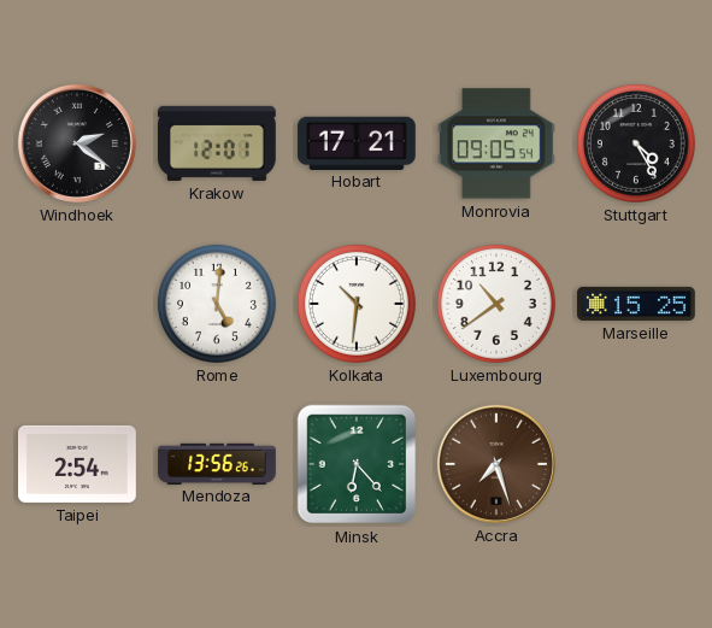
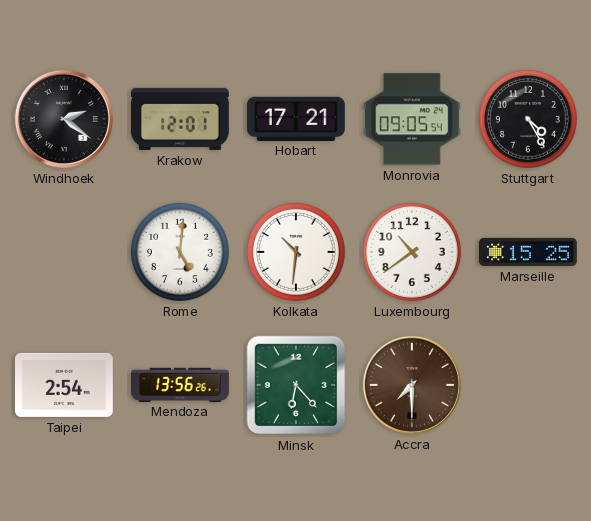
Accra: 7:27 -> 7:30 (412, 385)
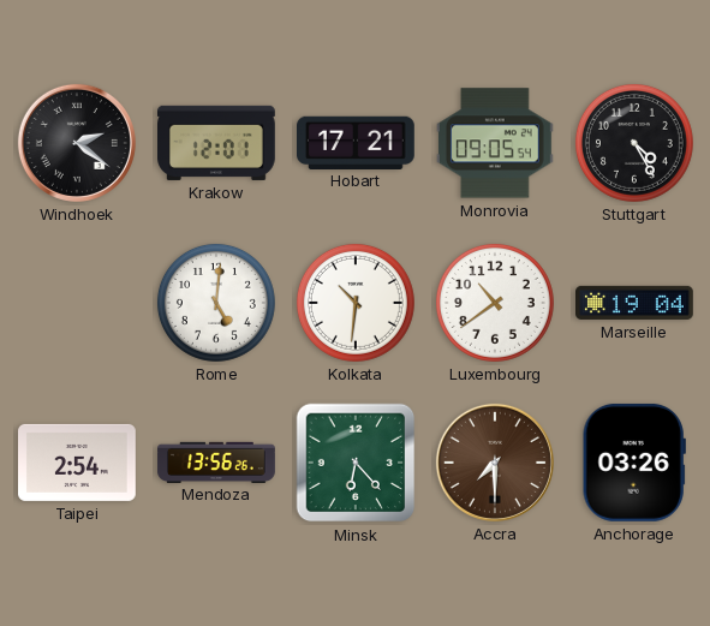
Marseille: 15:25 -> 19:04 (636, 303)
Anchorage: none -> 03:26 (634, 463)
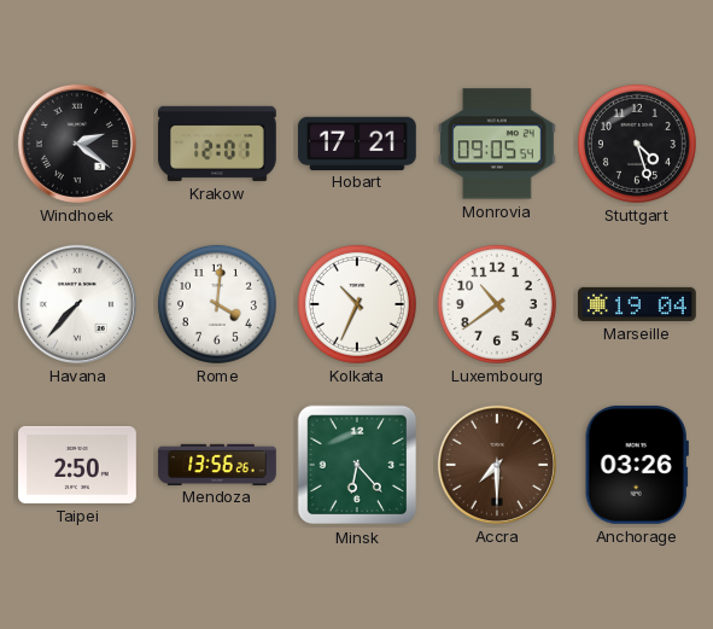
Stuttgart: 4:25 -> 4:27 (637, 144)
Havana: none -> 7:37 (77, 304)
Rome: 5:01 -> 4:01 (217, 304)
Kolkata: 10:31 -> 10:34 (357, 304)
Taipei: 2:54 -> 2:50 (78, 465)
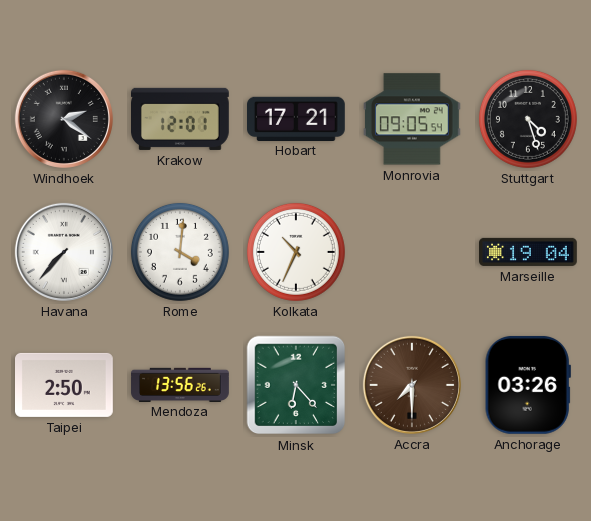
Luxembourg: 10:39 -> none (497, 304)
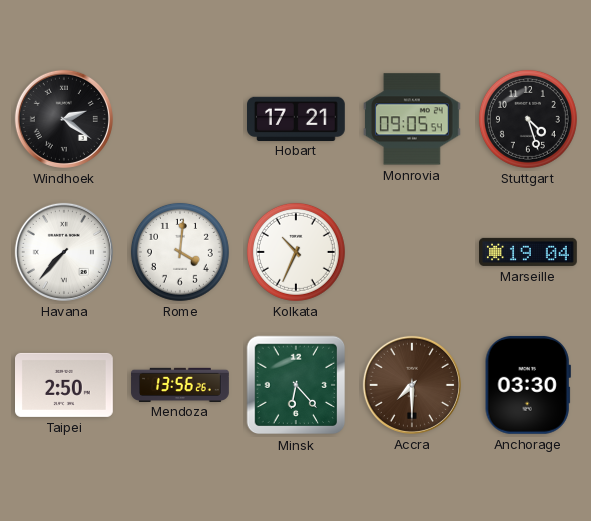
Krakow: 12:01 -> none (181, 119)
Anchorage: 03:26 -> 03:30 (528, 385)
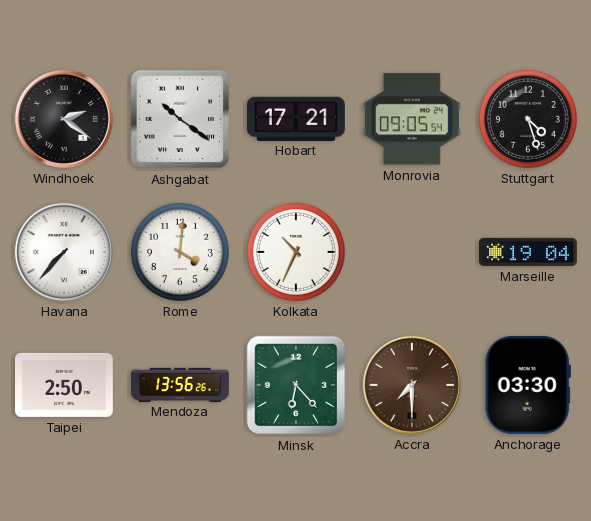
Ashgabat: none -> 10:21 (180, 119)
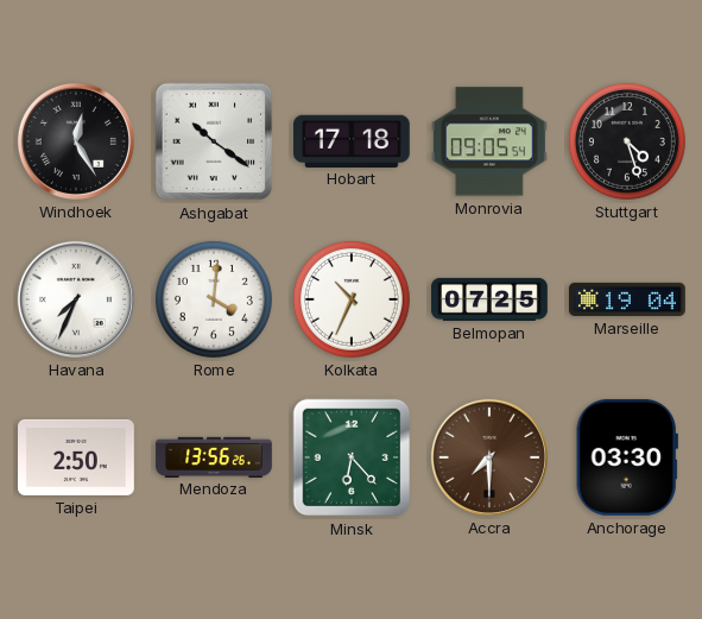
Windhoek: 2:21 -> 12:25 (76, 141)
Hobart: 17:21 -> 17:18 (353, 140)
Havana: 7:37 -> 7:34 (76, 299)
Belmopan: none -> 07:25 (489, 299)
